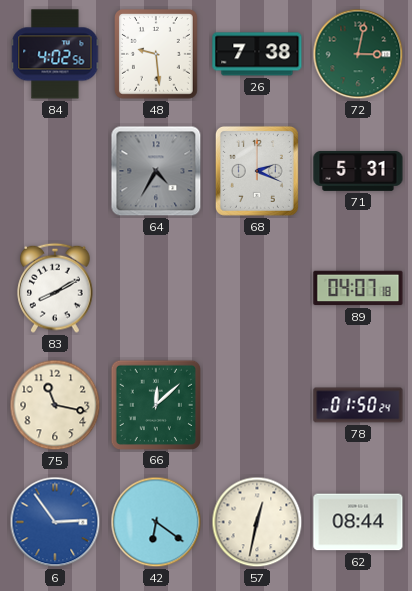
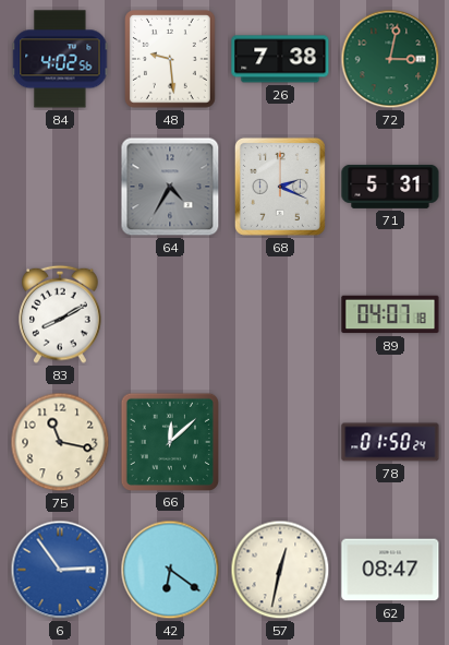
62: 08:44 -> 08:47 (390, 570)
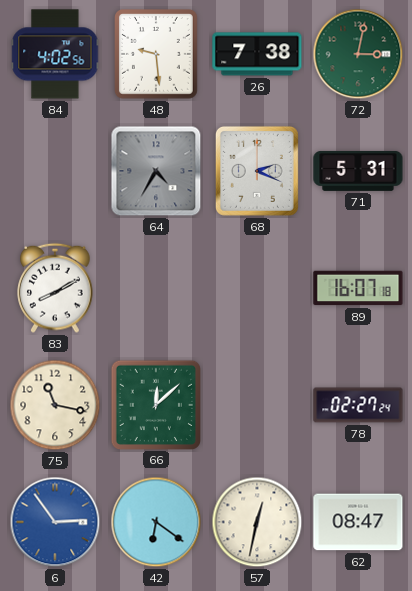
89: 04:07 -> 16:07 (358, 288)
78: 01:50 -> 02:27 (358, 405)
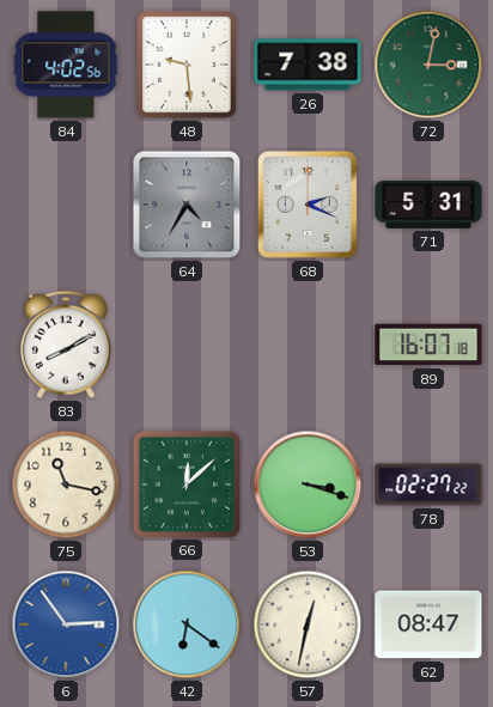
53: none -> 3:18 (308, 484)
78: 02:27:24 -> 02:27:22 (428, 484)
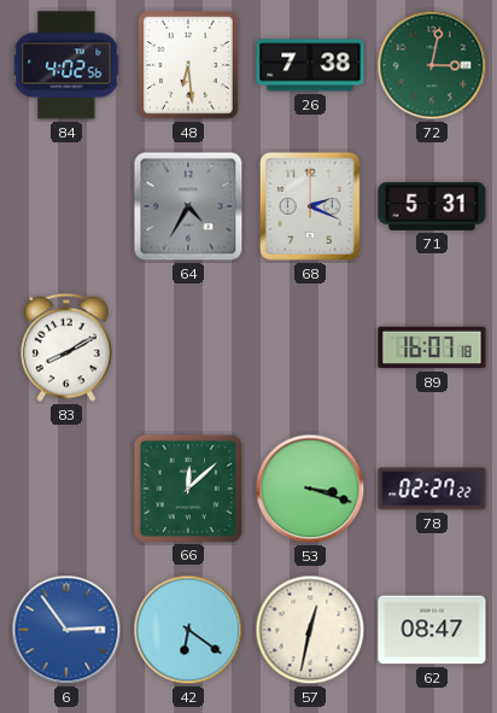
48: 9:29 -> 6:29 (189, 66)
75: 11:17 -> none (66, 484)
